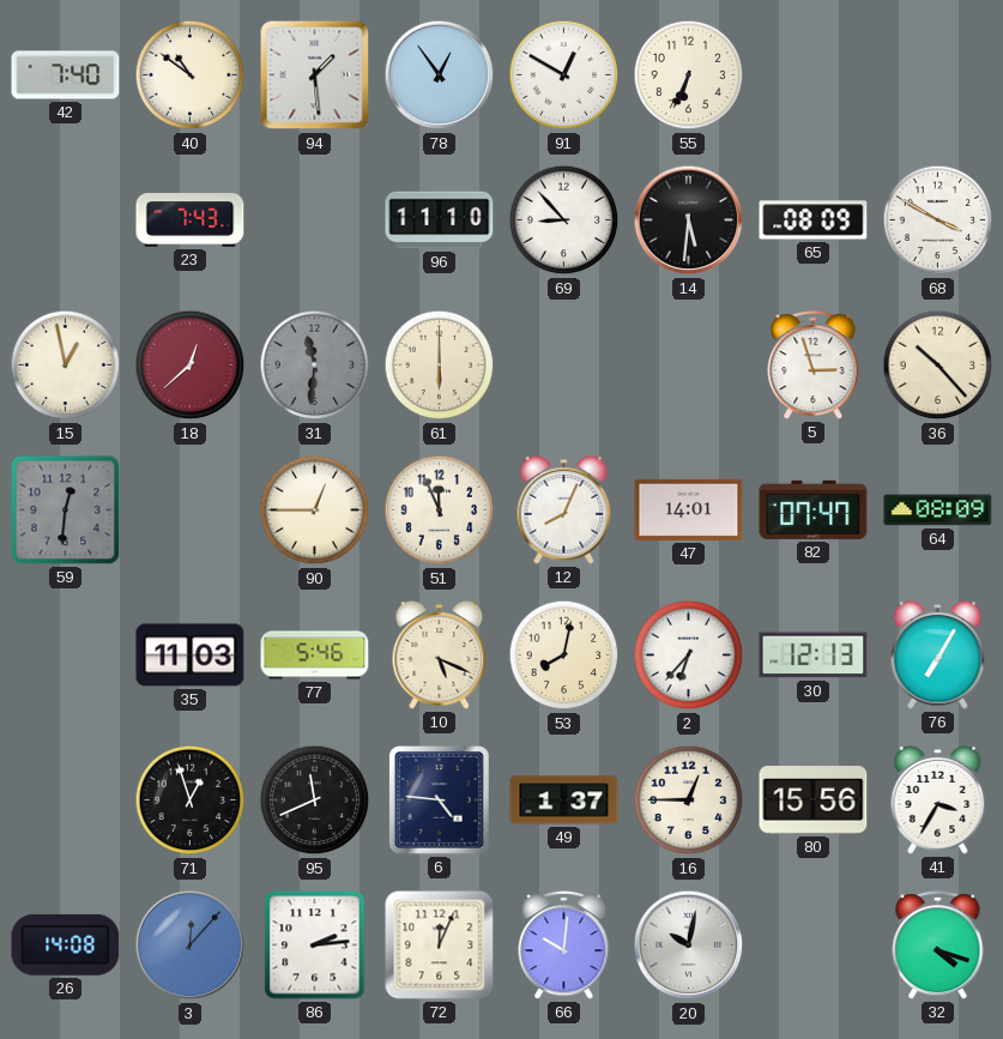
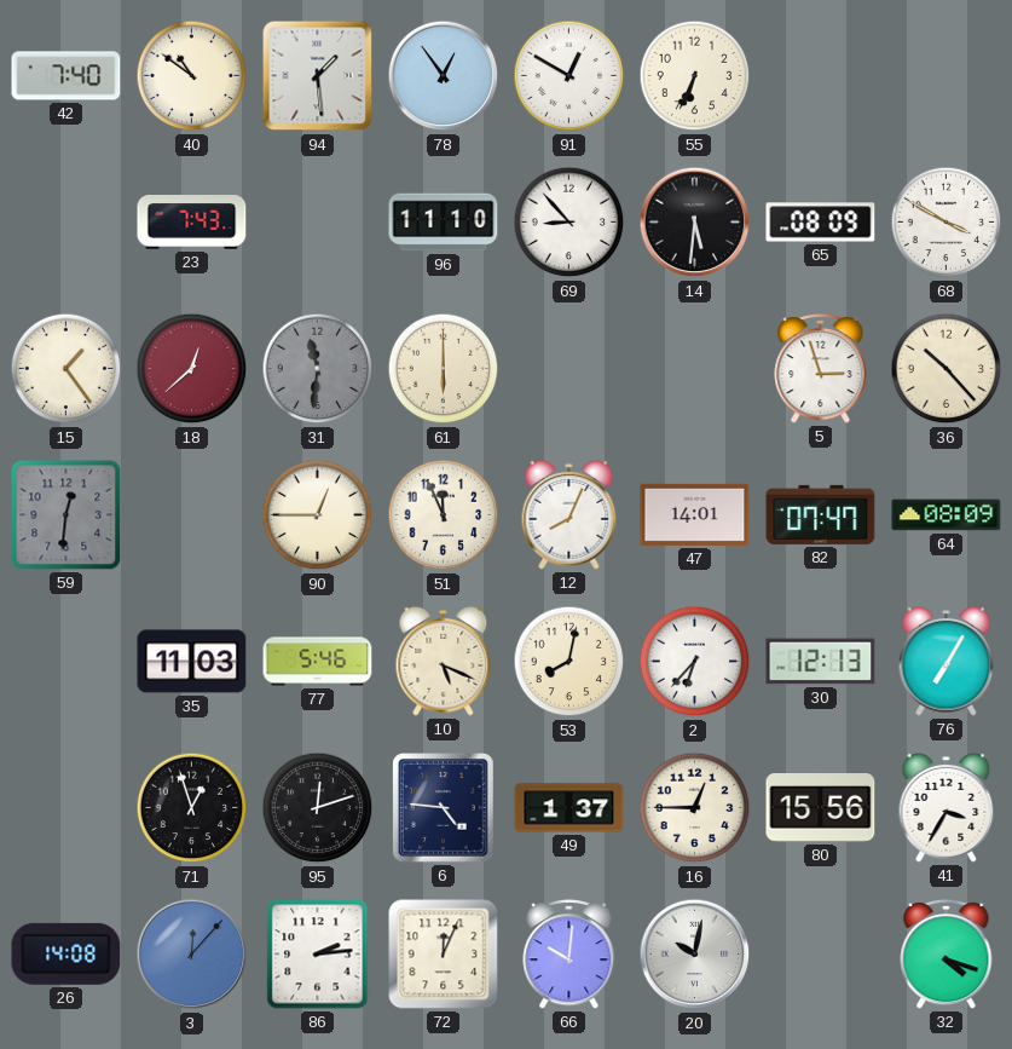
15: 12:58 -> 1:24 (66, 369)
95: 11:41 -> 12:12 (318, 808)
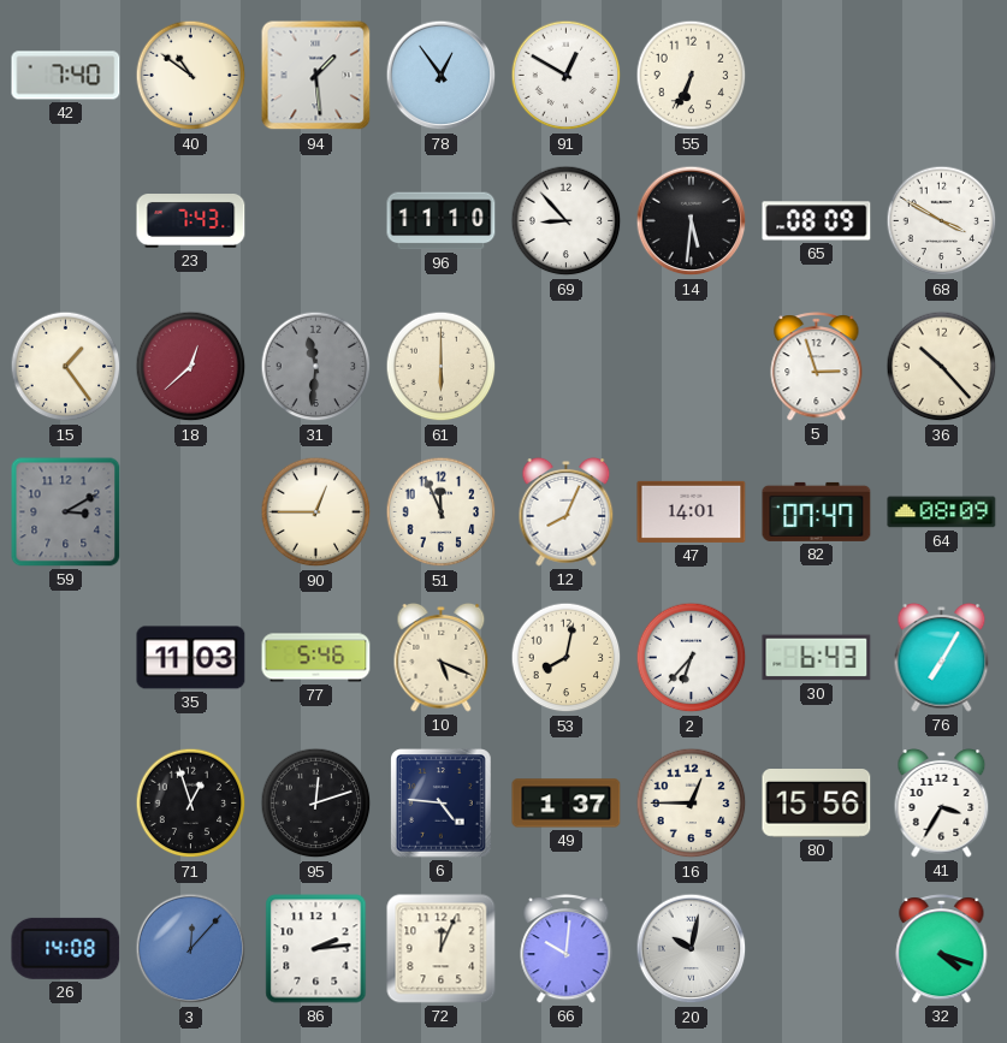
59: 12:31 -> 3:10 (66, 512)
30: 12:13 -> 6:43 (817, 658)
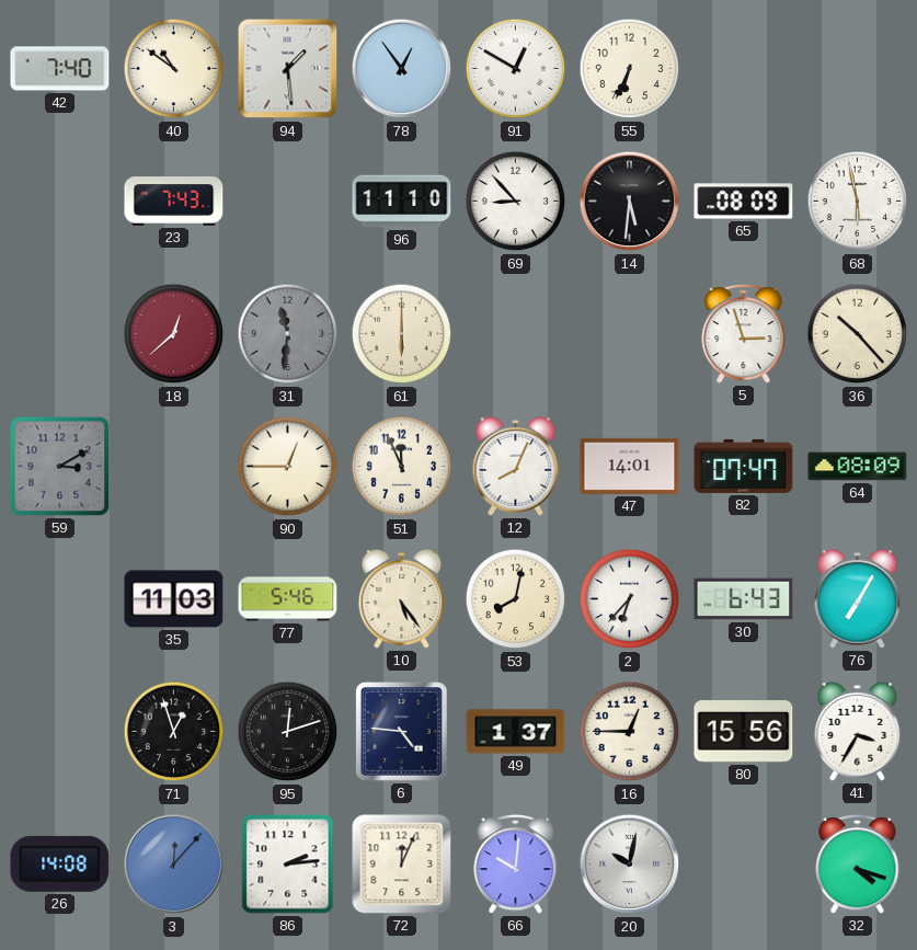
68: 3:50 -> 5:58 (858, 202)
15: 1:24 -> none (66, 367)
10: 5:19 -> 5:24 (402, 599)
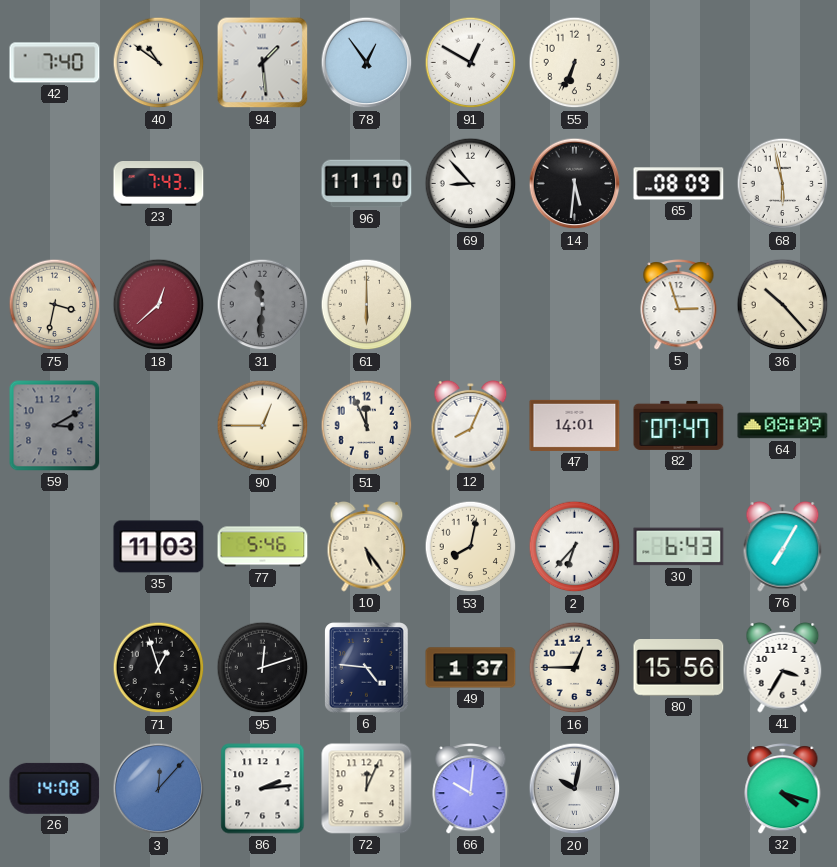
75: none -> 3:32 (55, 305)
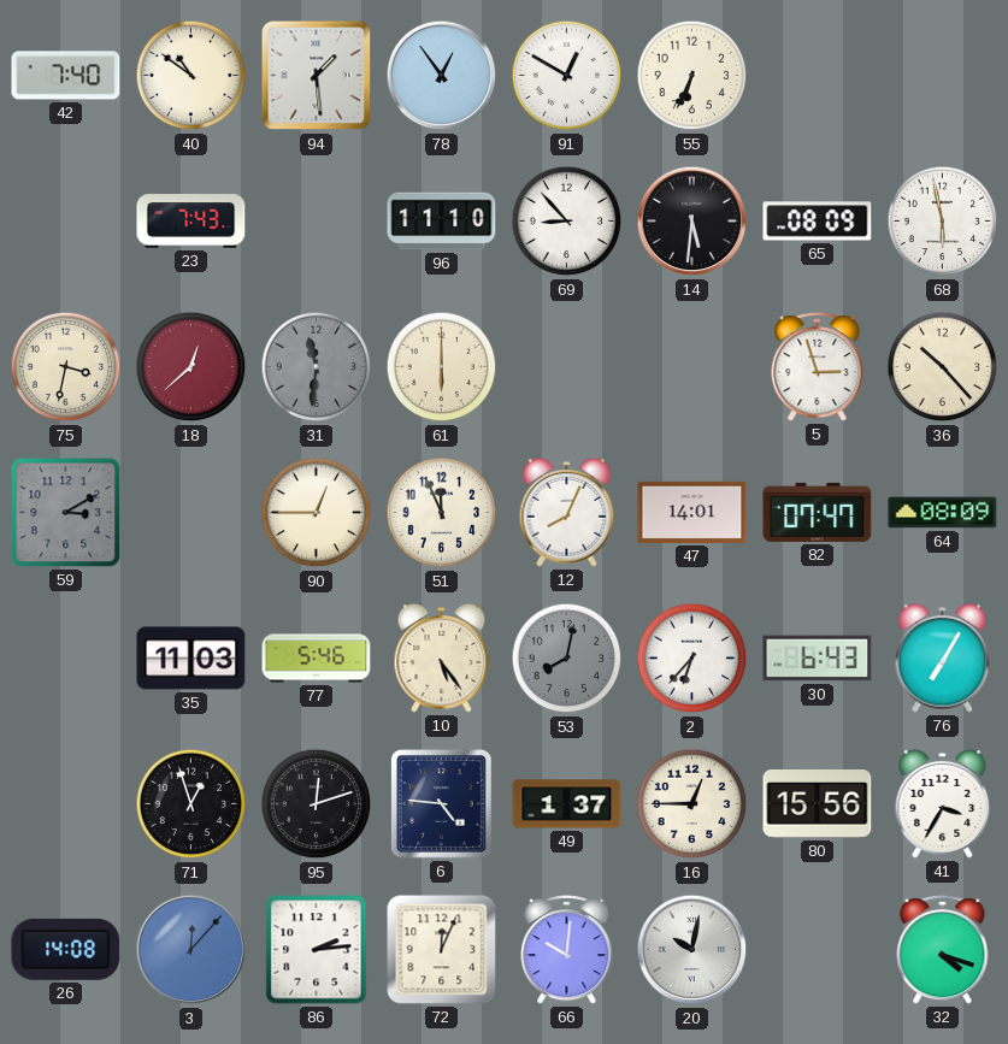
53 dial: cream -> grey (567, 659)
